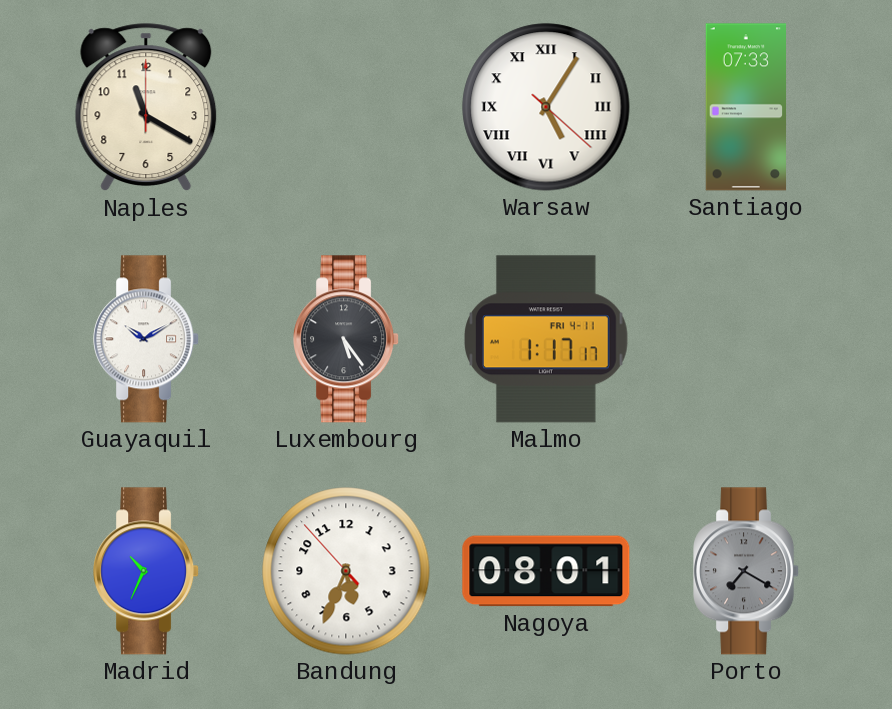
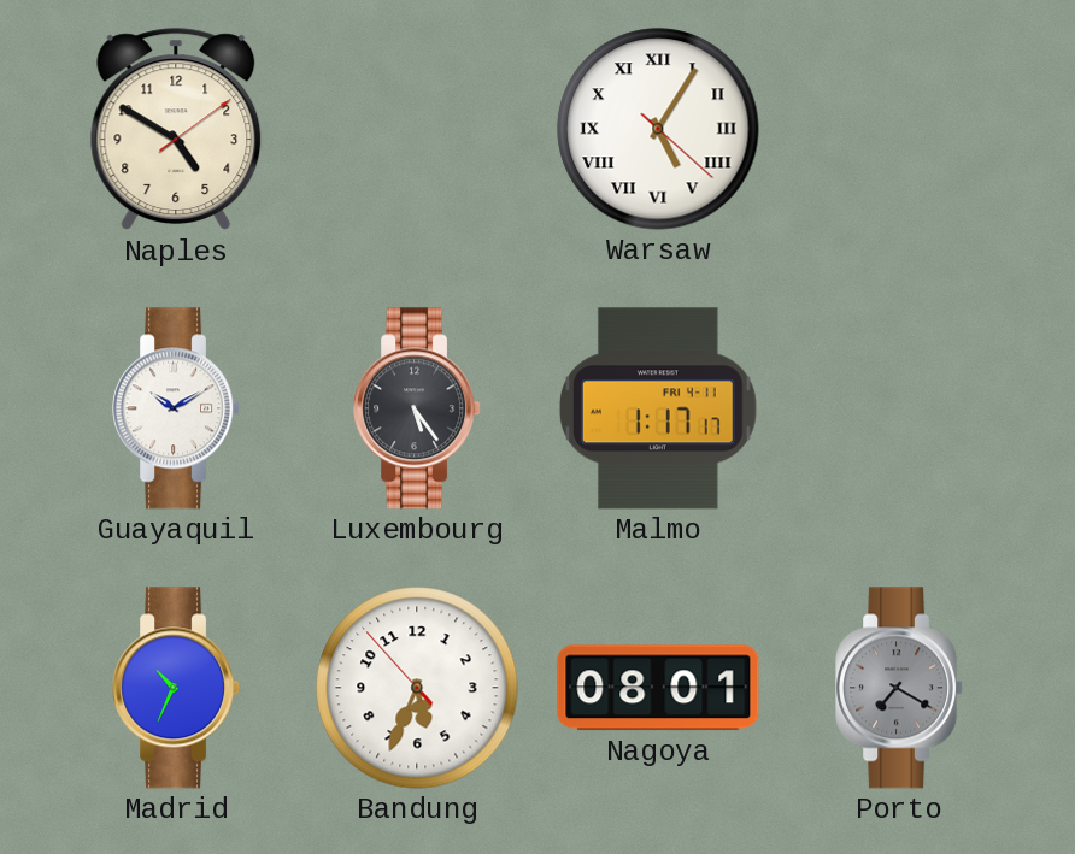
Naples: 11:20 -> 4:50 (176, 130)
Santiago: 07:33 -> none (746, 107)
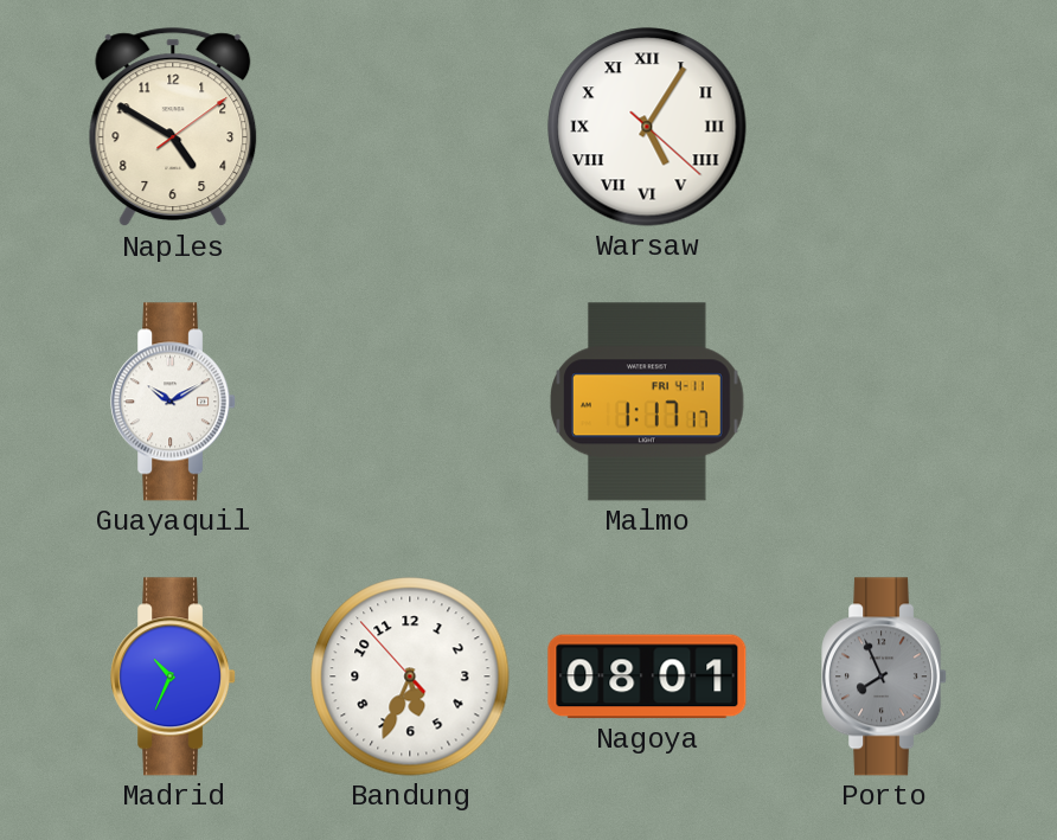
Luxembourg: 5:24 -> none (418, 408)
Porto: 7:20 -> 7:56 (885, 677)
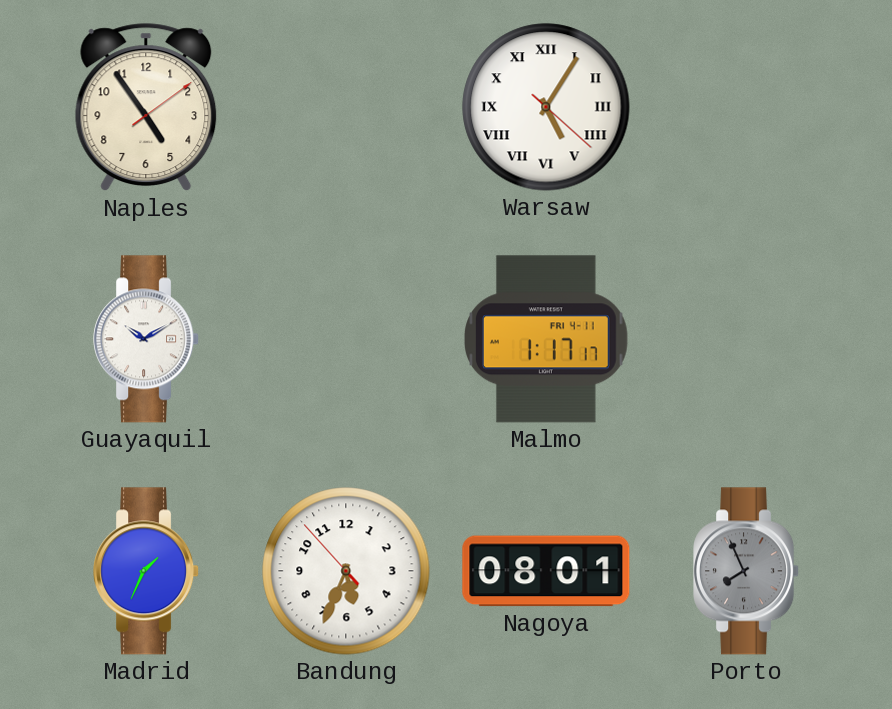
Naples: 4:50 -> 4:54 (146, 108)
Madrid: 10:34 -> 1:34 (147, 571)
